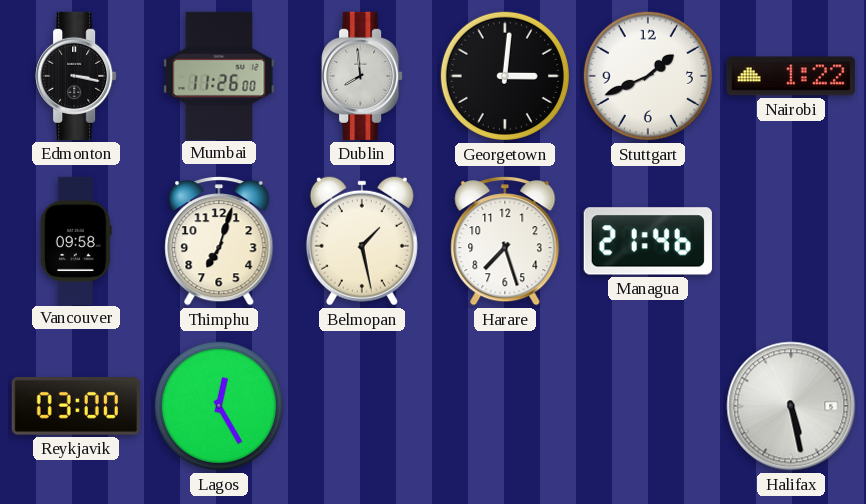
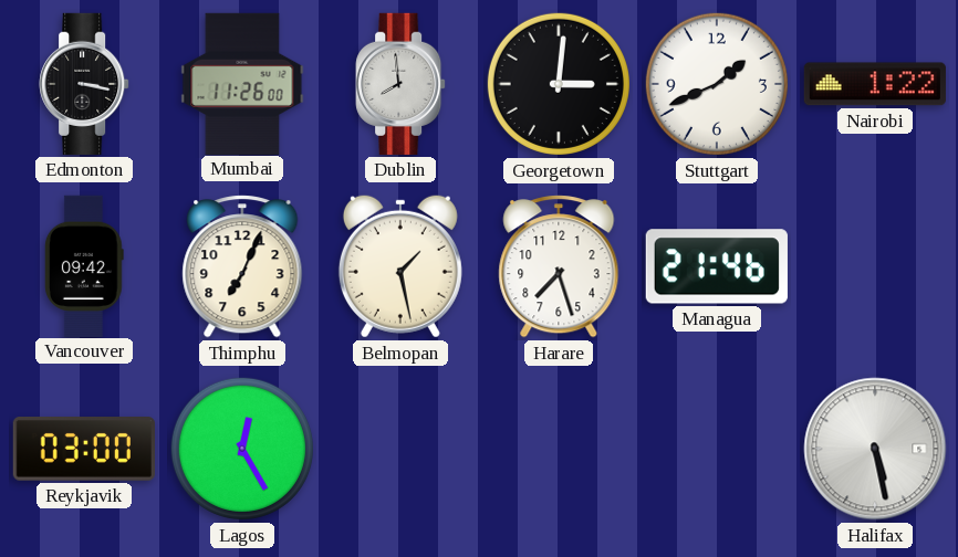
Vancouver: 09:58 -> 09:42 (84, 265)
Thimphu: 7:03 -> 7:04 (242, 266)
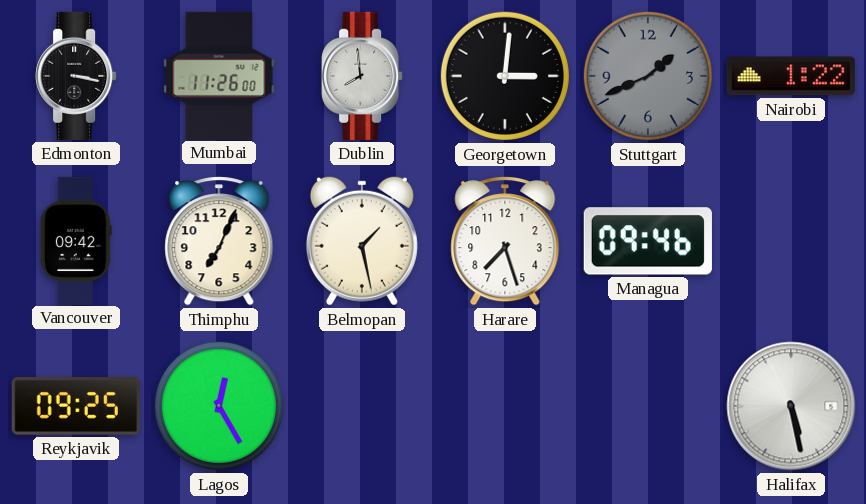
Stuttgart dial: white -> grey (648, 76)
Managua: 21:46 -> 09:46 (648, 241)
Reykjavik: 03:00 -> 09:25 (76, 407)
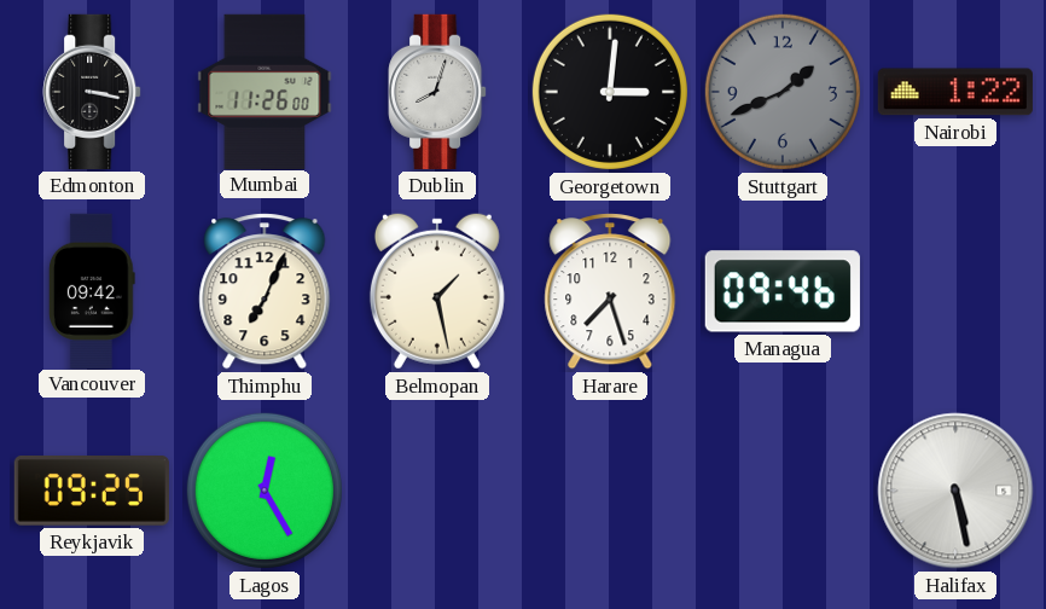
Dublin: 7:59 -> 8:03 (437, 92)
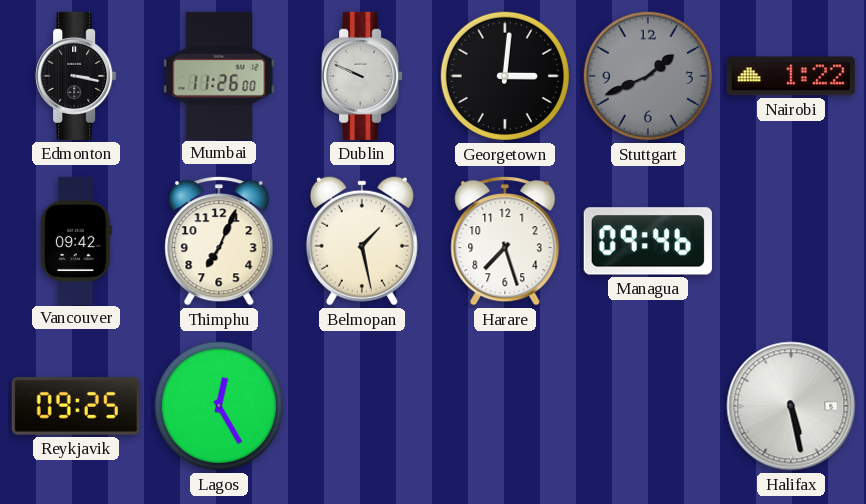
Dublin: 8:03 -> 9:49 (362, 76)
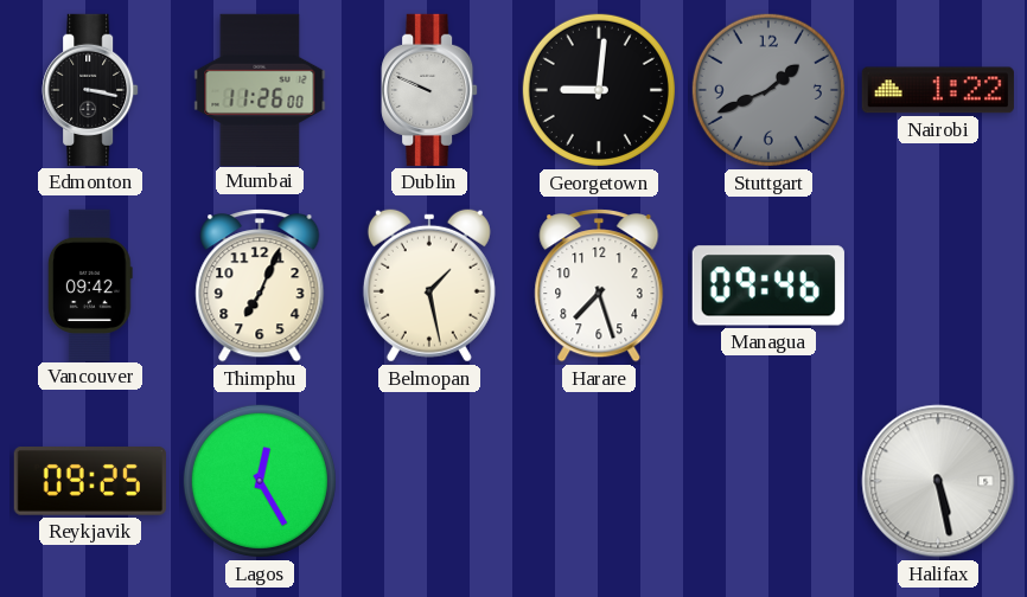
Georgetown: 3:01 -> 9:01 (599, 90)
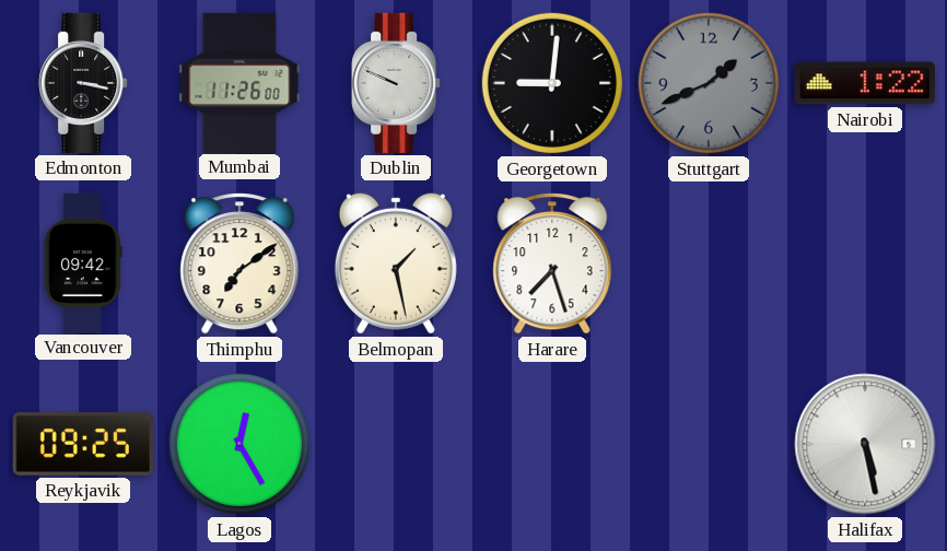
Thimphu: 7:04 -> 7:09 (239, 263)
Managua: 09:46 -> none (768, 285)
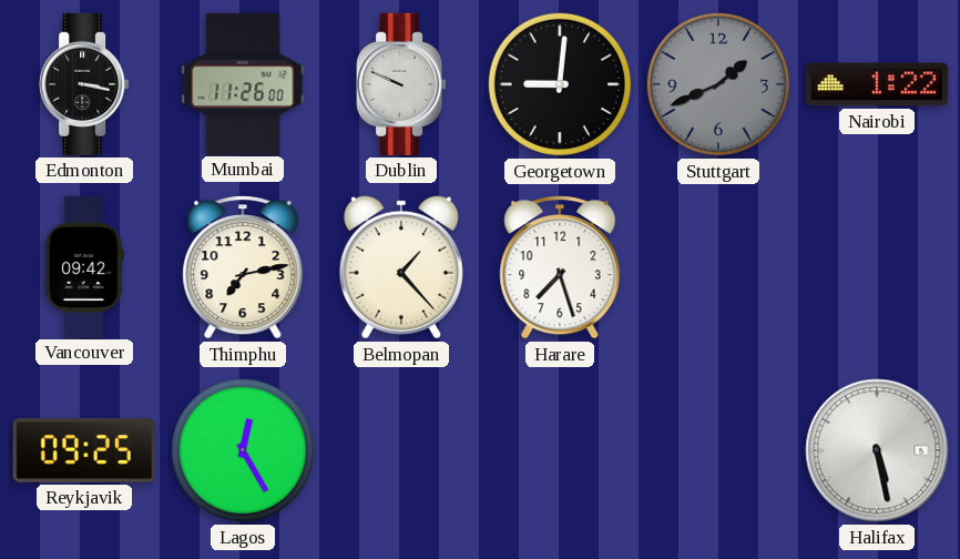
Thimphu: 7:09 -> 7:13 (243, 267)
Belmopan: 1:28 -> 1:23 (401, 267)
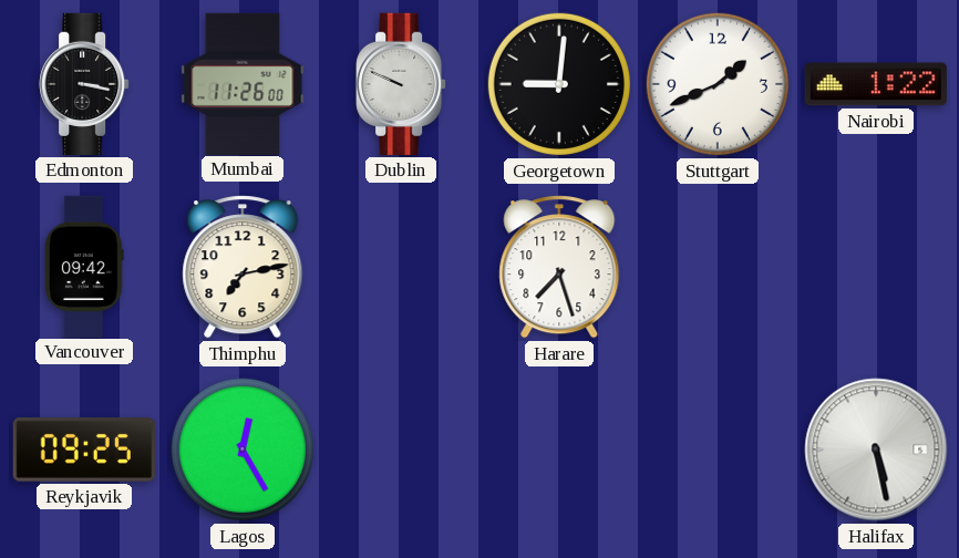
Stuttgart dial: grey -> white (718, 84)
Belmopan: 1:23 -> none (401, 267)
